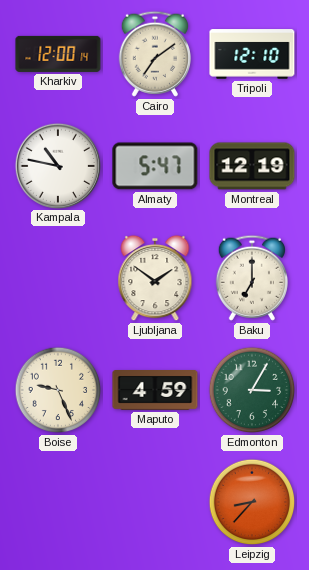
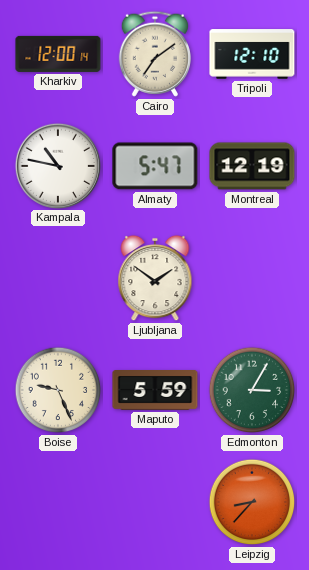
Baku: 7:00 -> none (252, 278)
Maputo: 4:59 -> 5:59 (155, 391)
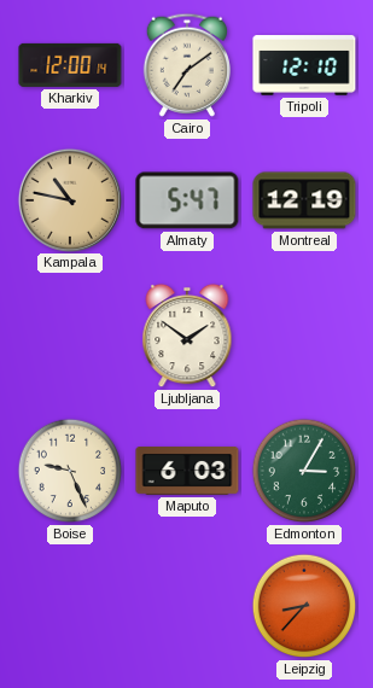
Kampala dial: white -> champagne (69, 199)
Maputo: 5:59 -> 6:03 (187, 472)
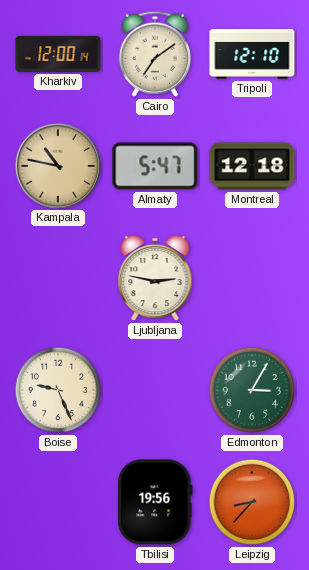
Montreal: 12:19 -> 12:18 (252, 166)
Ljubljana: 1:51 -> 2:47 (155, 278)
Maputo: 6:03 -> none (187, 472)
Tbilisi: none -> 19:56 (155, 502)
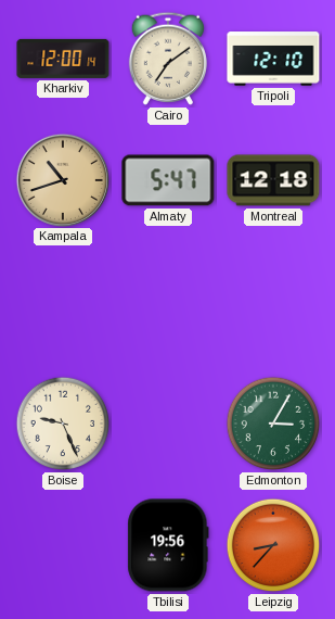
Kampala: 10:47 -> 10:42 (62, 179)
Ljubljana: 2:47 -> none (155, 278)
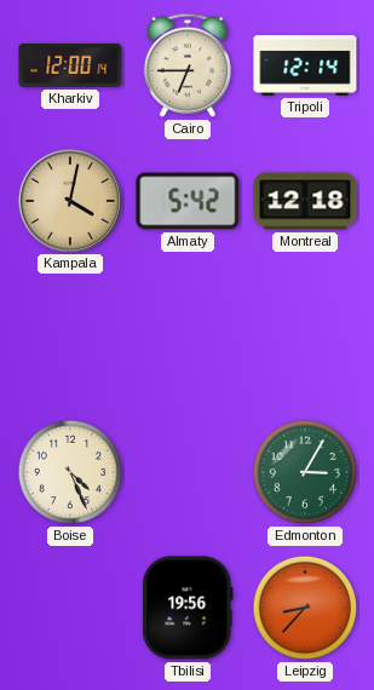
Cairo: 7:09 -> 6:45 (188, 65)
Tripoli: 12:10 -> 12:14 (305, 65)
Kampala: 10:42 -> 4:02 (69, 200)
Almaty: 5:47 -> 5:42 (188, 201)
Boise: 9:26 -> 4:26 (70, 472)
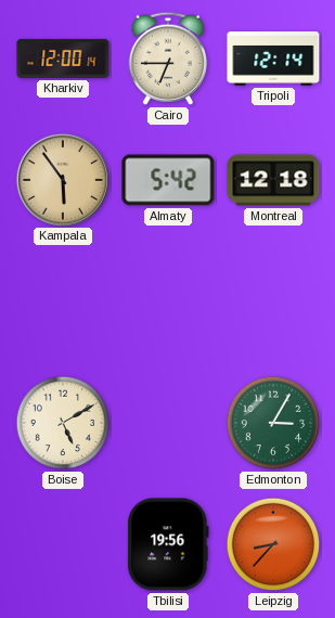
Kampala: 4:02 -> 5:54 (62, 179)
Boise: 4:26 -> 5:10 (63, 423)
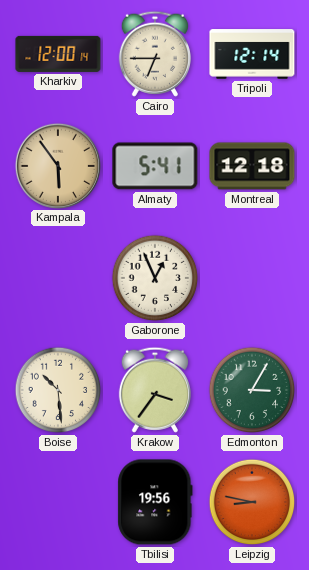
Almaty: 5:42 -> 5:41 (155, 166)
Gaborone: none -> 12:56 (155, 278)
Boise: 5:10 -> 10:29 (58, 390)
Krakow: none -> 3:36 (155, 390)
Leipzig: 8:37 -> 8:47 (252, 502)
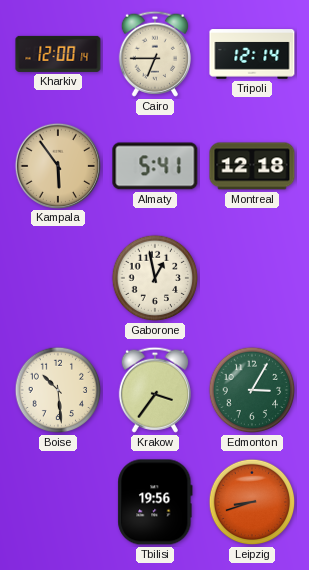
Gaborone: 12:56 -> 12:58 (155, 278)
Leipzig: 8:47 -> 8:42 (252, 502)
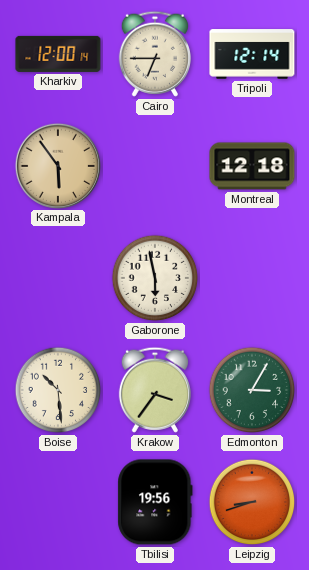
Almaty: 5:41 -> none (155, 166)
Gaborone: 12:58 -> 5:58 (155, 278)
